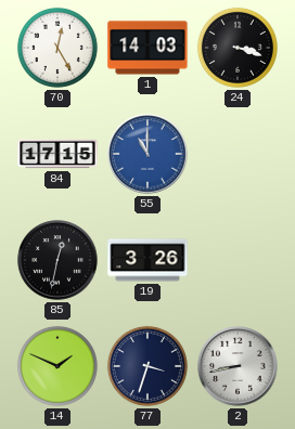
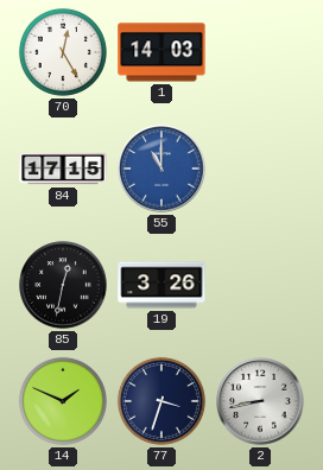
24: 3:18 -> none (238, 48)
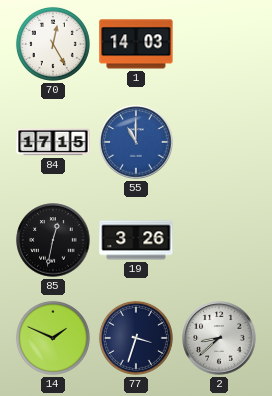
2: 8:43 -> 8:38 (219, 338)
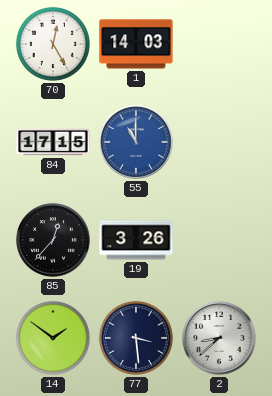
85: 12:32 -> 12:37 (53, 240)
14: 1:49 -> 1:51 (53, 338)
77: 3:33 -> 3:29 (136, 338)
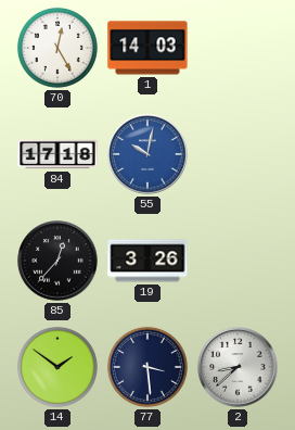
84: 17:15 -> 17:18 (57, 154)
55: 11:00 -> 10:02 (147, 154)
